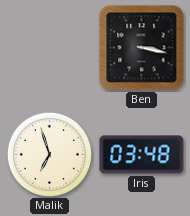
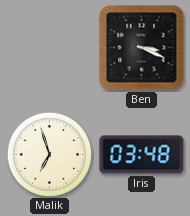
Ben: 3:17 -> 3:19 (142, 48)
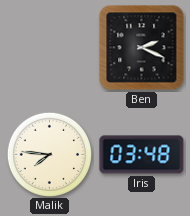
Ben: 3:19 -> 2:19 (142, 48)
Malik: 6:57 -> 7:46 (49, 154)
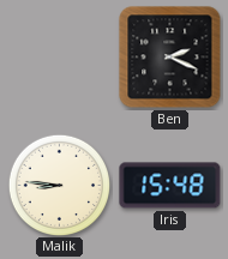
Malik: 7:46 -> 8:46 (59, 185)
Iris: 03:48 -> 15:48 (170, 186)
